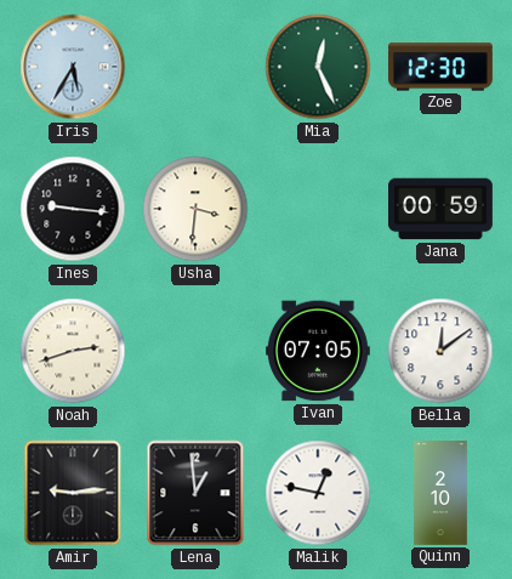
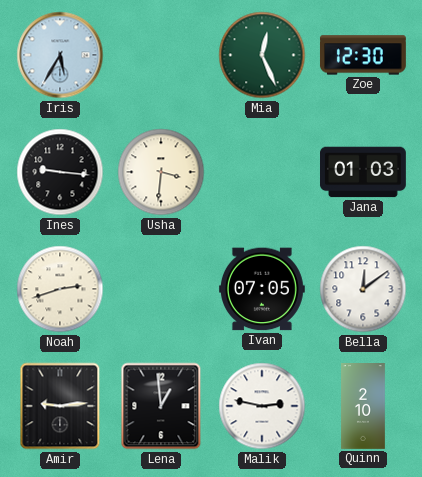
Jana: 00:59 -> 01:03 (364, 172)
Malik: 12:47 -> 2:47 (262, 406)
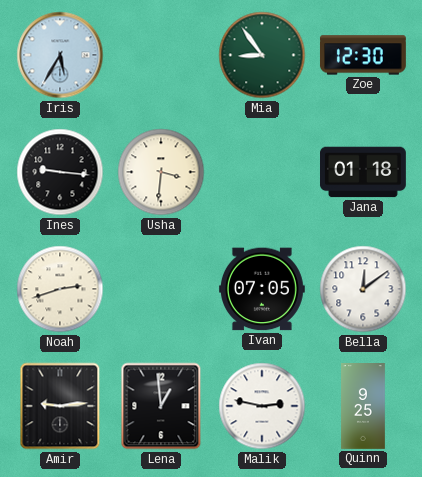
Mia: 12:26 -> 8:54 (262, 55)
Jana: 01:03 -> 01:18 (364, 172)
Quinn: 2:10 -> 9:25 (363, 407)
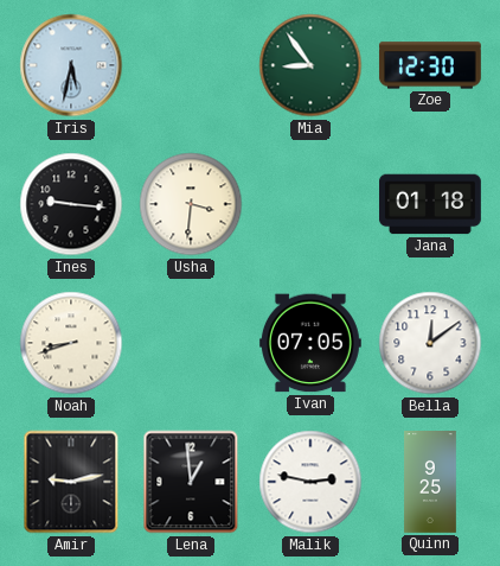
Iris: 5:35 -> 5:32 (71, 65)
Noah: 2:42 -> 8:42 (71, 343)
Amir: 9:14 -> 9:13 (71, 482)
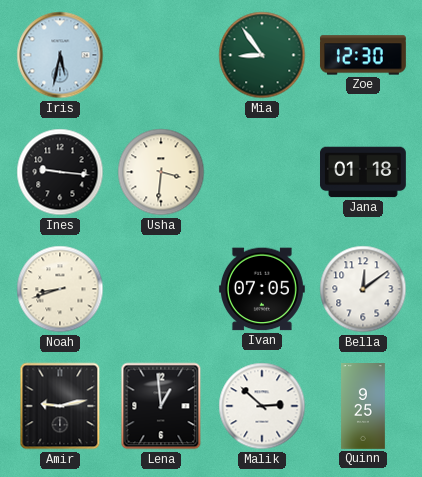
Malik: 2:47 -> 2:52 (262, 406)
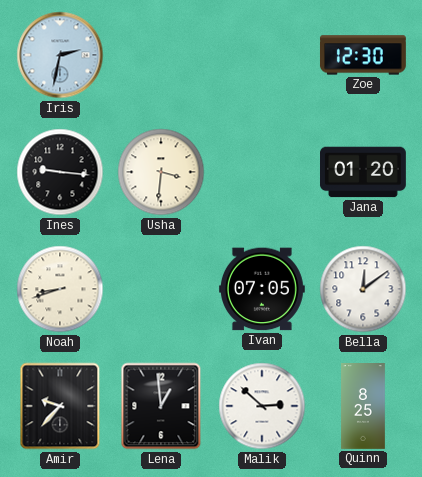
Iris: 5:32 -> 2:32 (60, 55)
Mia: 8:54 -> none (262, 55)
Jana: 01:18 -> 01:20 (364, 172)
Amir: 9:13 -> 9:37 (60, 406)
Quinn: 9:25 -> 8:25 (363, 407)
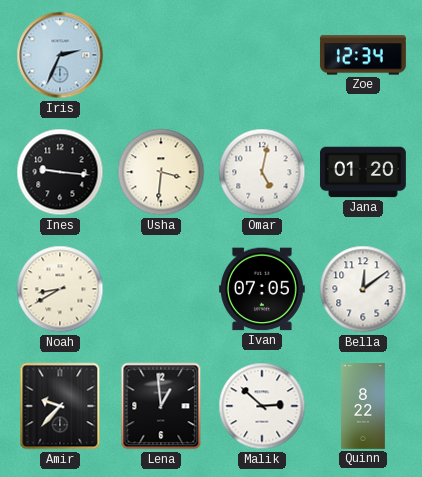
Iris: 2:32 -> 2:34 (60, 55)
Zoe: 12:30 -> 12:34 (363, 55)
Omar: none -> 5:02 (262, 172)
Noah: 8:42 -> 8:40 (60, 289)
Quinn: 8:25 -> 8:22 (363, 407)
